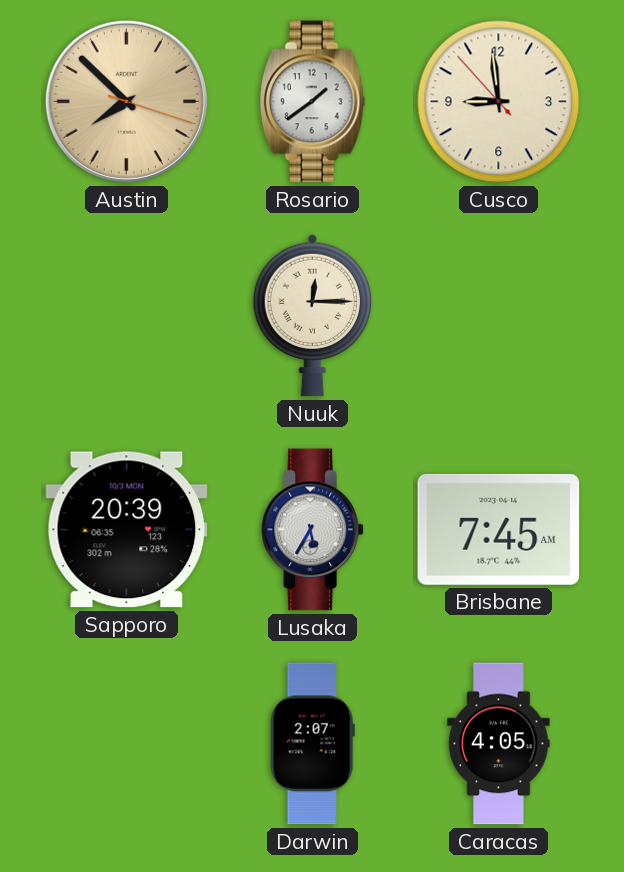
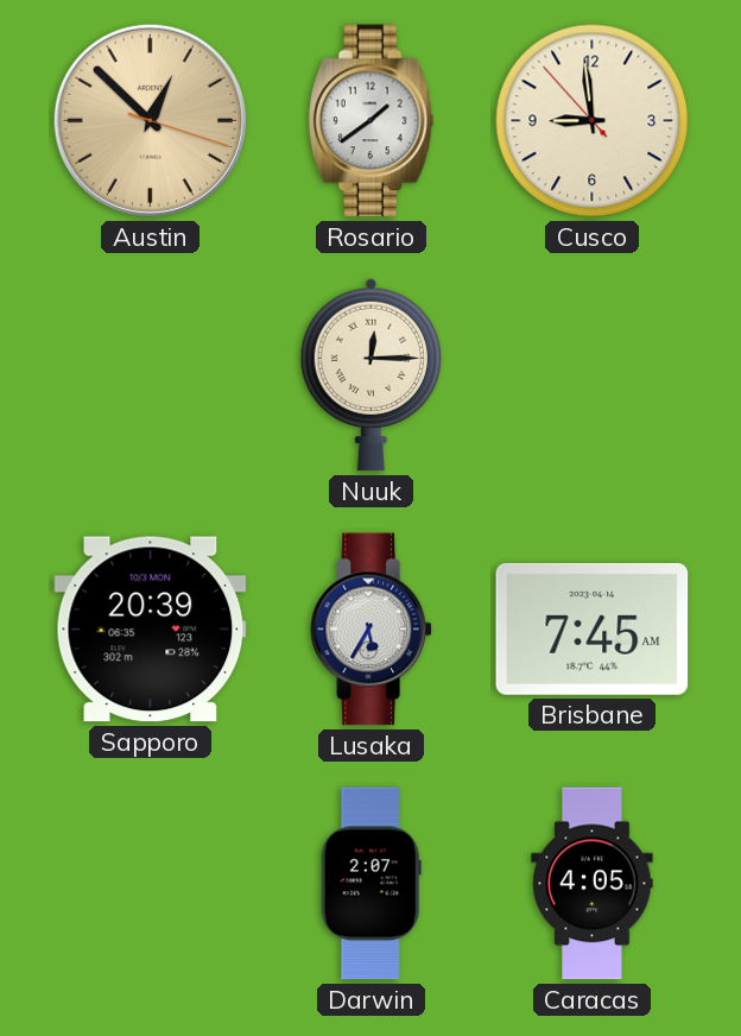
Austin: 7:52 -> 12:52 (150, 120)
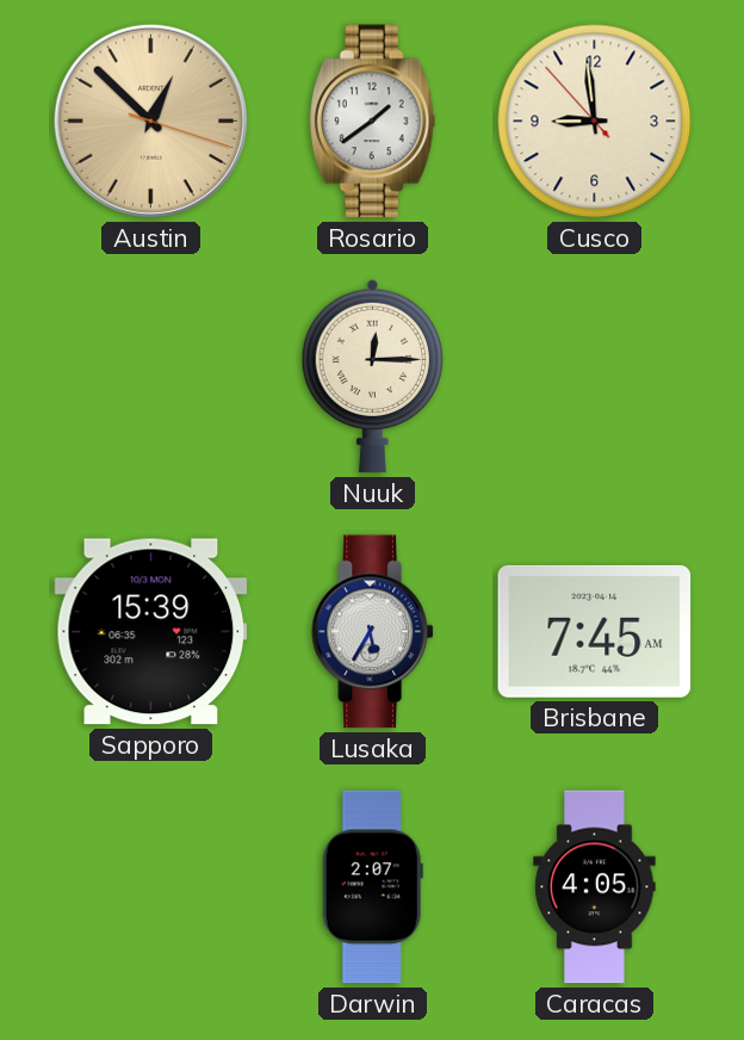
Sapporo: 20:39 -> 15:39 (151, 632)
